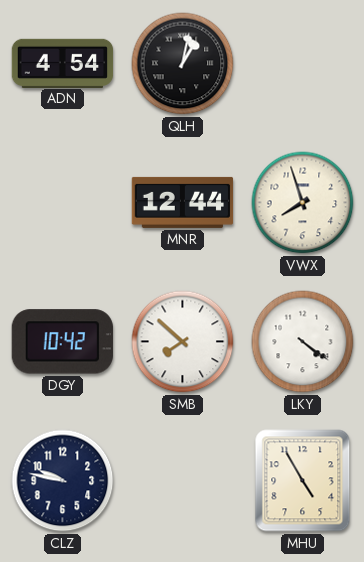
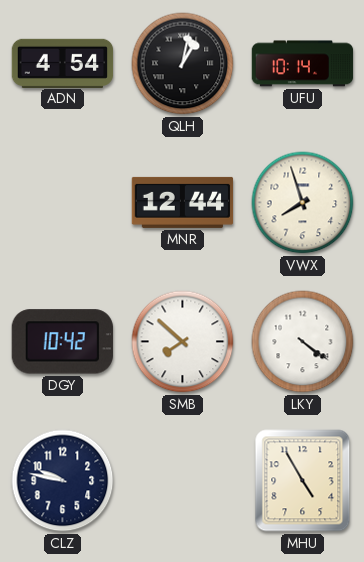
UFU: none -> 10:14 (303, 64)
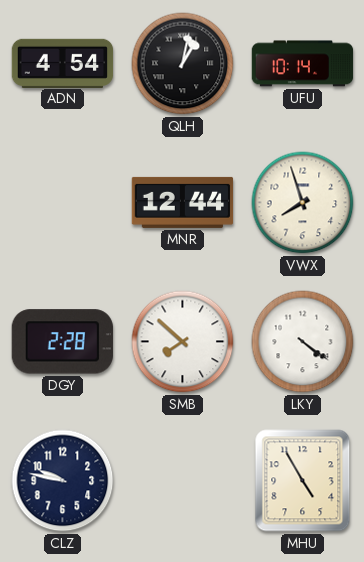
DGY: 10:42 -> 2:28 (62, 342)
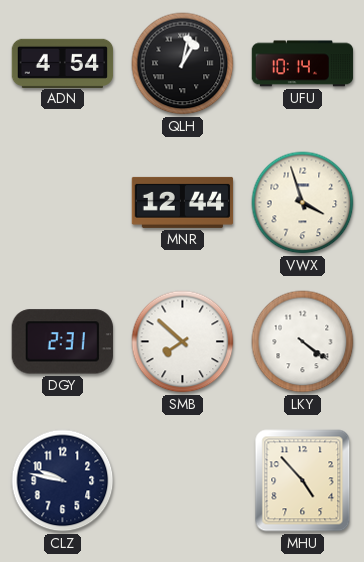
VWX: 7:57 -> 3:57 (303, 203)
DGY: 2:28 -> 2:31 (62, 342)
MHU: 4:55 -> 4:53 (303, 481)
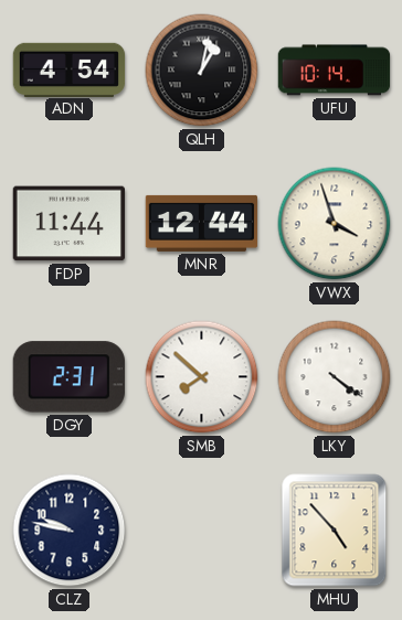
FDP: none -> 11:44 (68, 224)
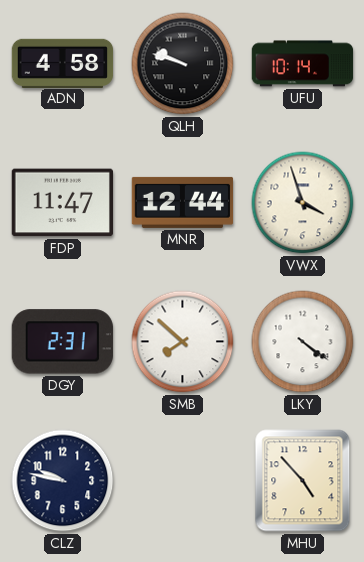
ADN: 4:54 -> 4:58 (63, 63)
QLH: 1:02 -> 9:48 (183, 64)
FDP: 11:44 -> 11:47 (62, 203)
